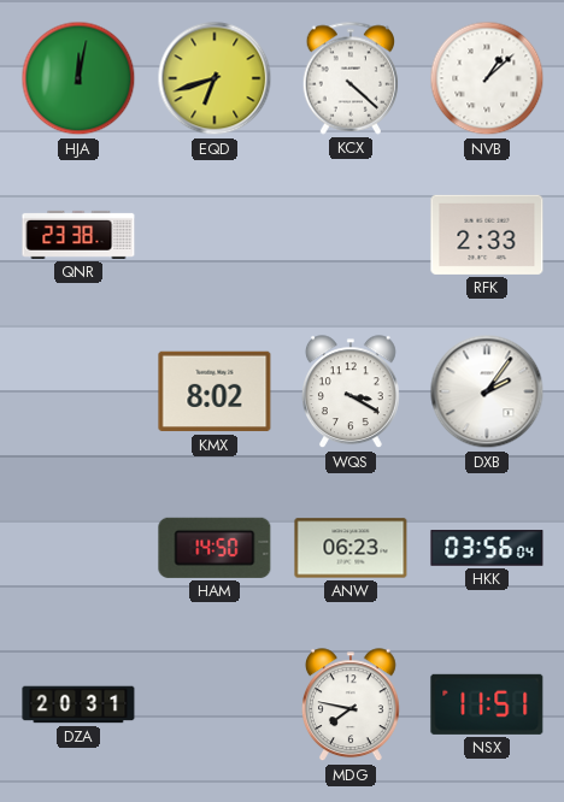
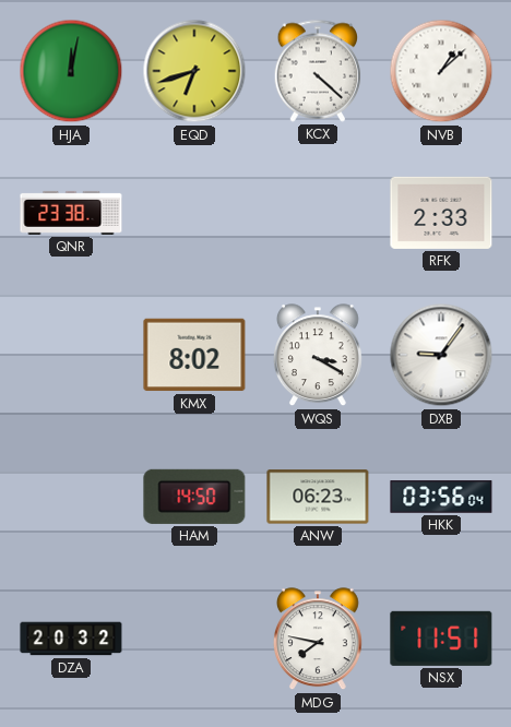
DXB: 2:06 -> 9:06 (441, 355)
DZA: 20:31 -> 20:32 (71, 639)
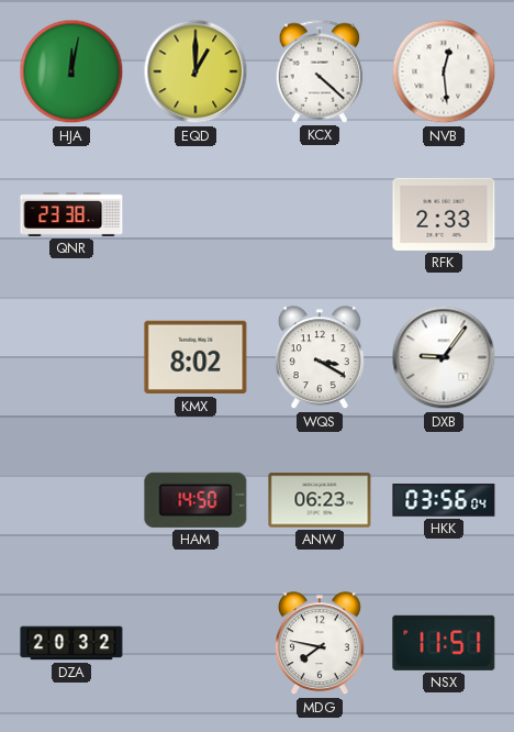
EQD: 6:42 -> 1:00 (195, 71)
NVB: 1:08 -> 12:29 (444, 71)
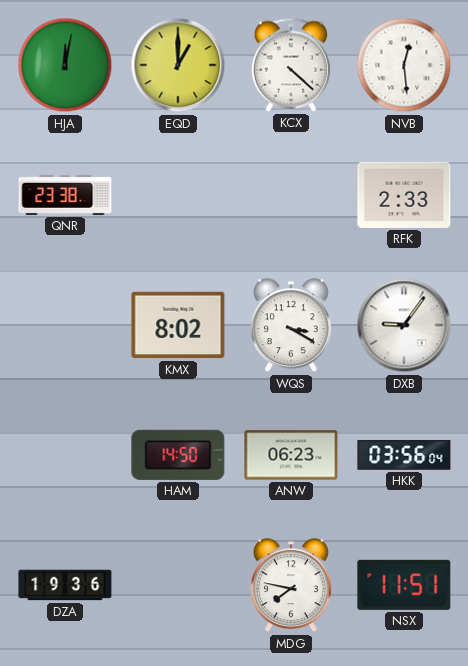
DZA: 20:32 -> 19:36 (65, 585)
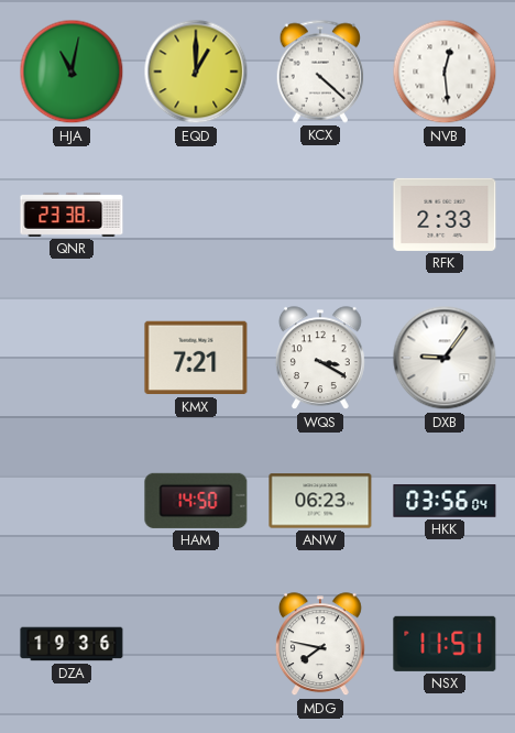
HJA: 12:02 -> 11:02 (72, 72)
KMX: 8:02 -> 7:21 (196, 358)
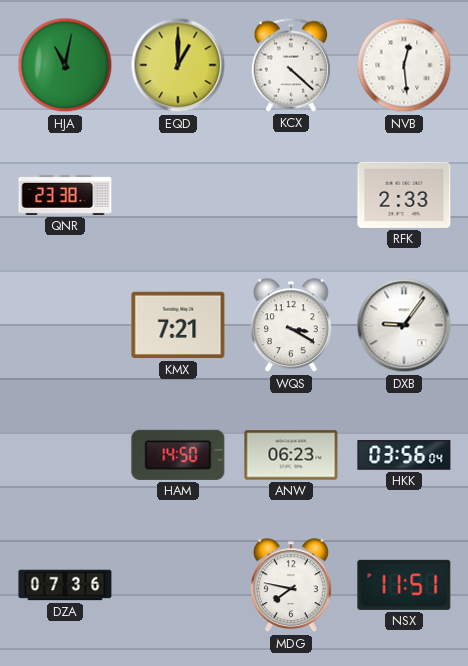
DZA: 19:36 -> 07:36 (65, 585)
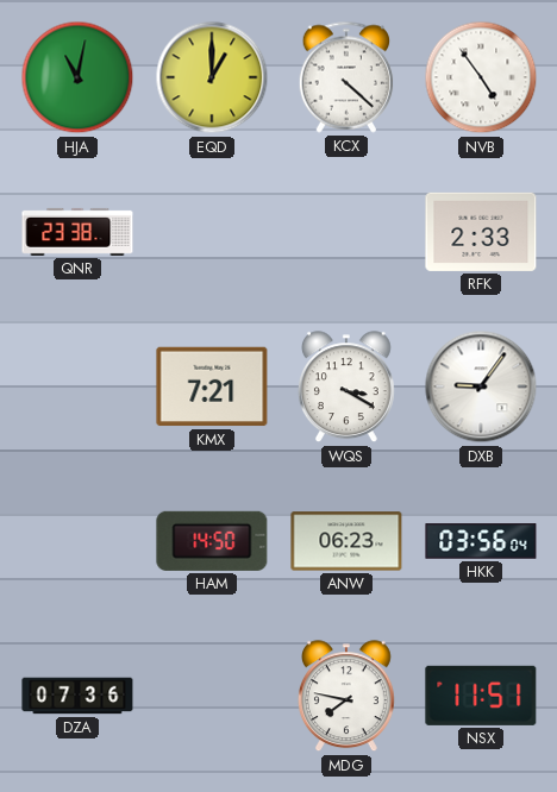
NVB: 12:29 -> 4:54 (481, 77)
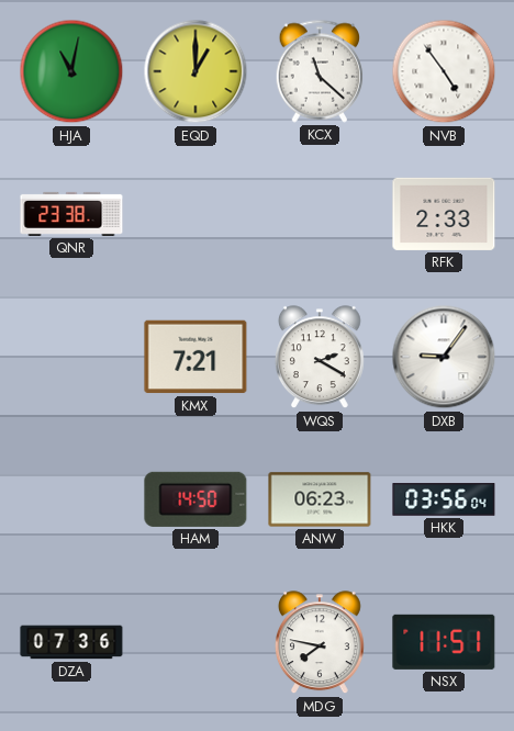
KCX: 4:22 -> 11:22 (320, 71)
WQS: 3:20 -> 2:20 (320, 358)
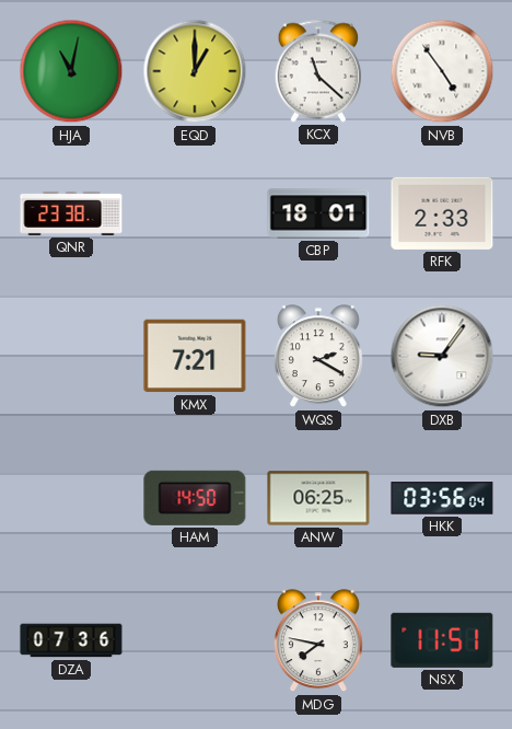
CBP: none -> 18:01 (318, 213)
ANW: 06:23 -> 06:25 (318, 498)
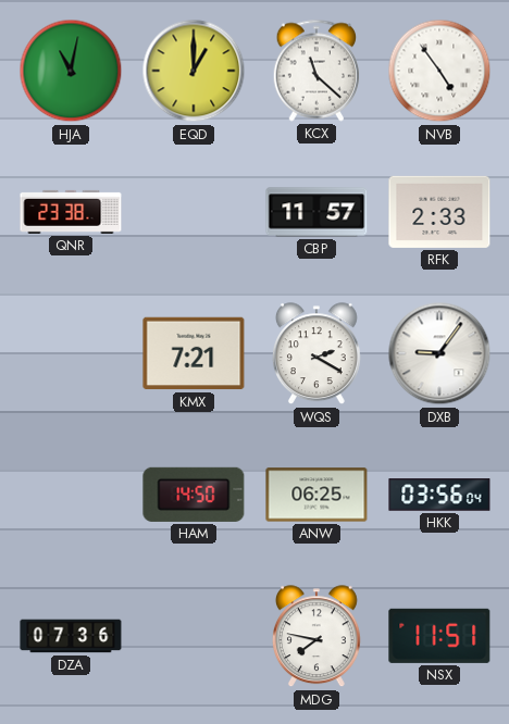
CBP: 18:01 -> 11:57 (316, 212)
